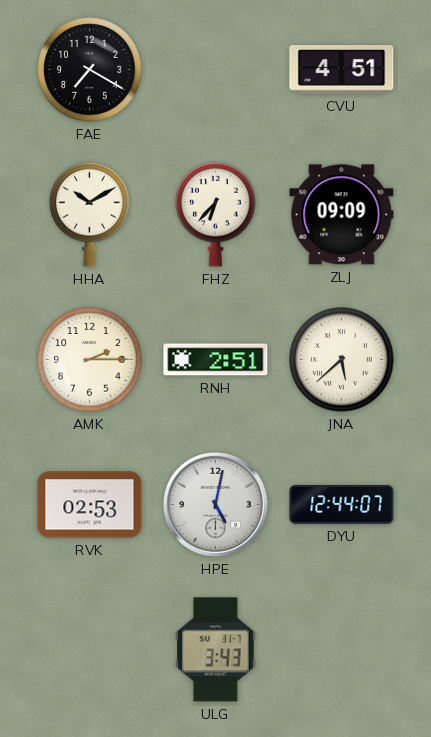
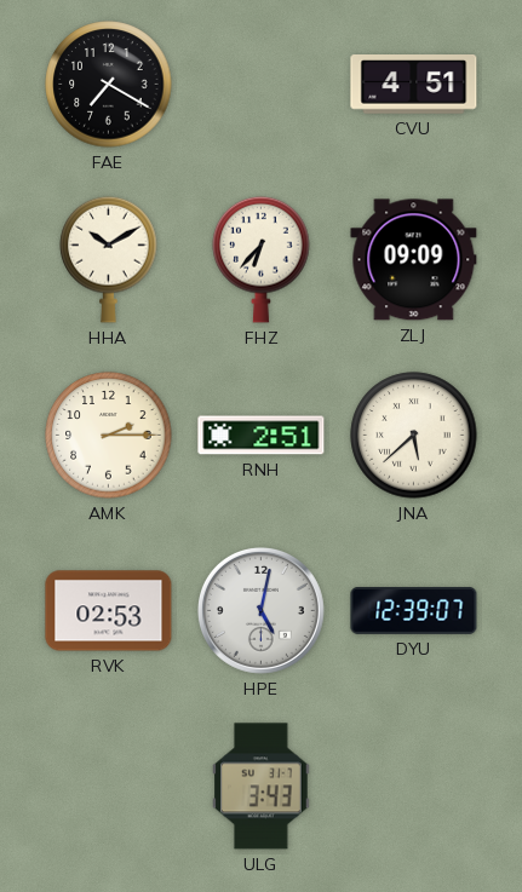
DYU: 12:44 -> 12:39 (414, 610)
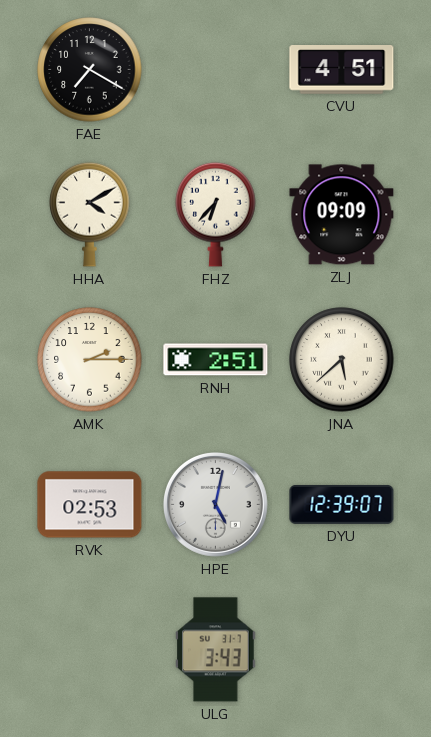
HHA: 10:10 -> 4:10 (90, 214)
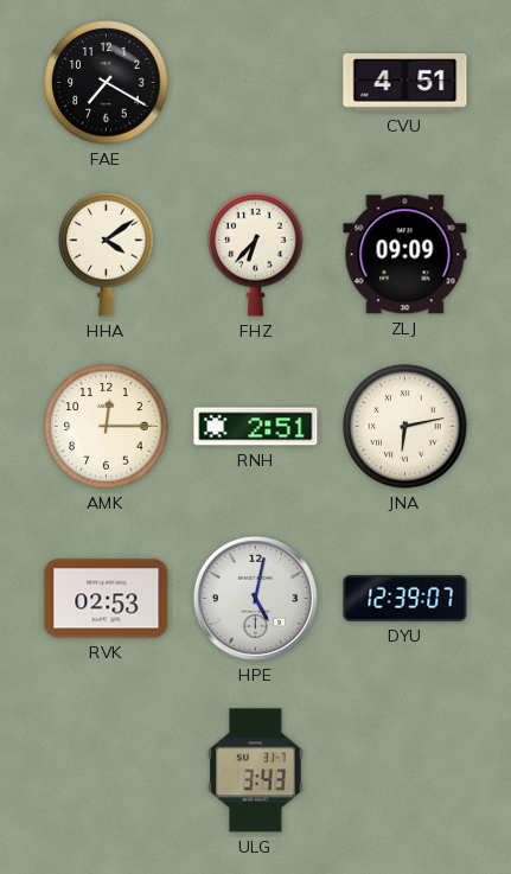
HHA: 4:10 -> 4:09 (107, 254)
AMK: 2:15 -> 12:15 (107, 427)
JNA: 5:38 -> 6:13 (405, 427)
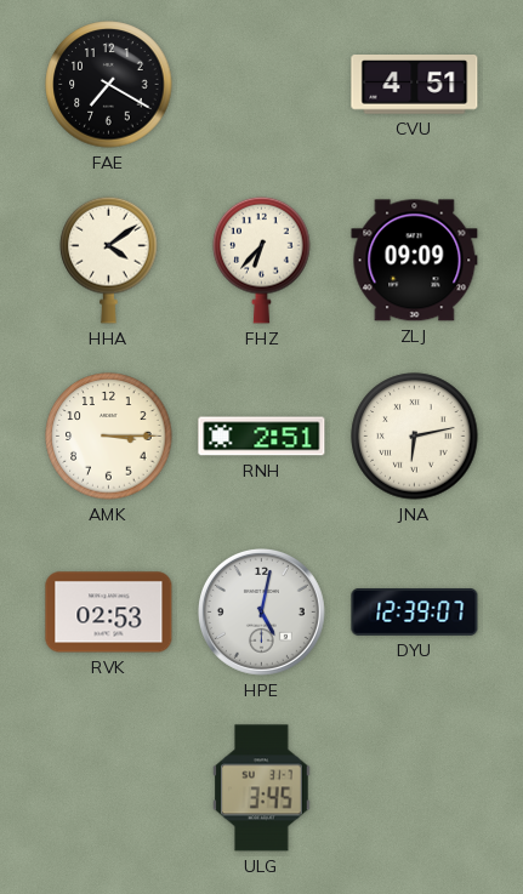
AMK: 12:15 -> 3:15 (109, 437)
ULG: 3:43 -> 3:45 (262, 788)
